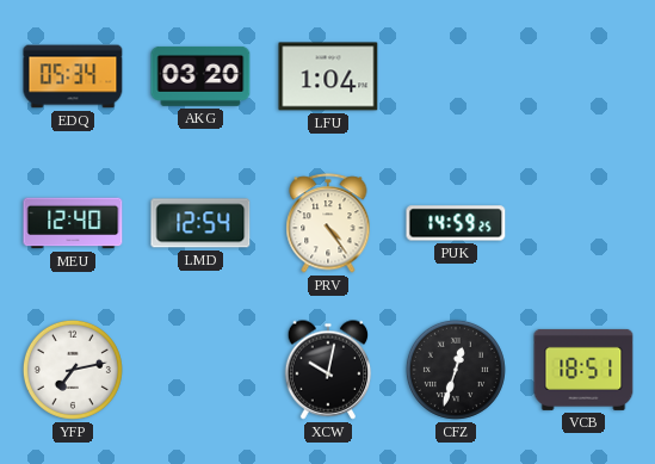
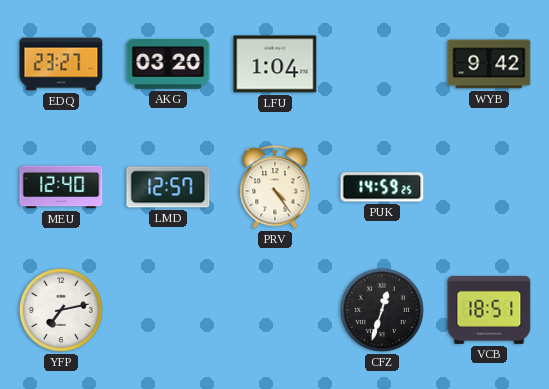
EDQ: 05:34 -> 23:27 (61, 64)
WYB: none -> 9:42 (489, 64)
LMD: 12:54 -> 12:57 (168, 187)
XCW: 10:02 -> none (328, 370)
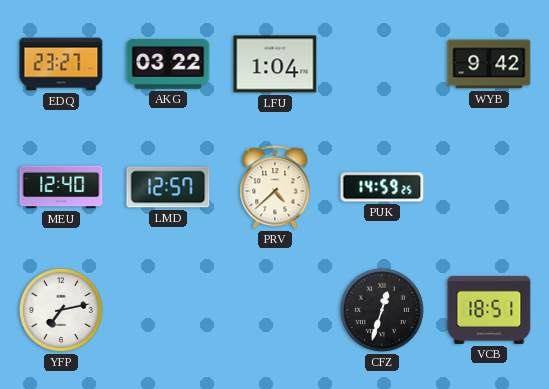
AKG: 03:20 -> 03:22 (168, 64)
PRV: 4:24 -> 4:38 (275, 187)
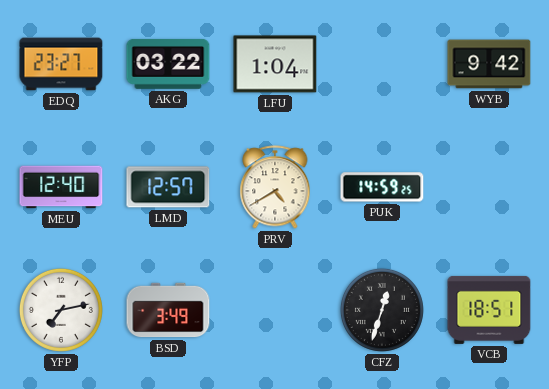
PRV: 4:38 -> 4:40 (275, 187)
BSD: none -> 3:49 (168, 310)
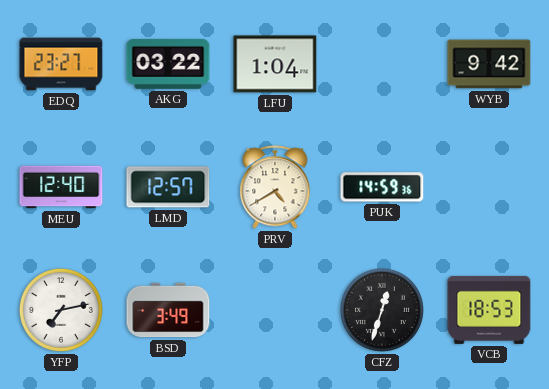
PUK: 14:59:25 -> 14:59:36 (382, 187)
VCB: 18:51 -> 18:53 (489, 310)
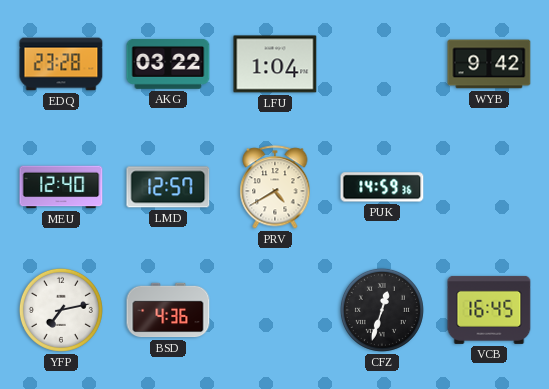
EDQ: 23:27 -> 23:28 (61, 64)
BSD: 3:49 -> 4:36 (168, 310)
VCB: 18:53 -> 16:45 (489, 310)
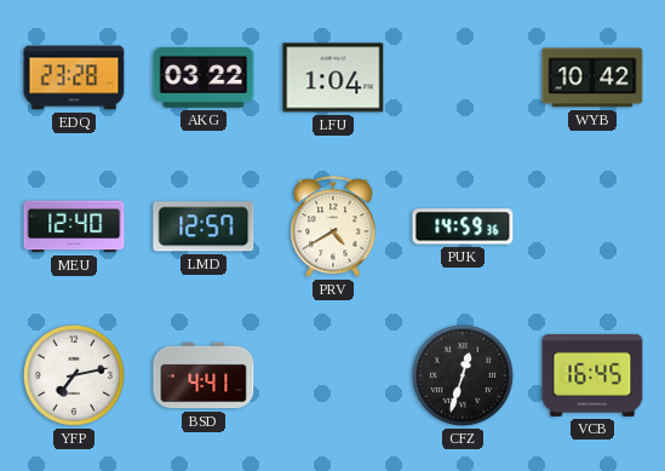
WYB: 9:42 -> 10:42 (592, 77)
BSD: 4:36 -> 4:41 (203, 375)
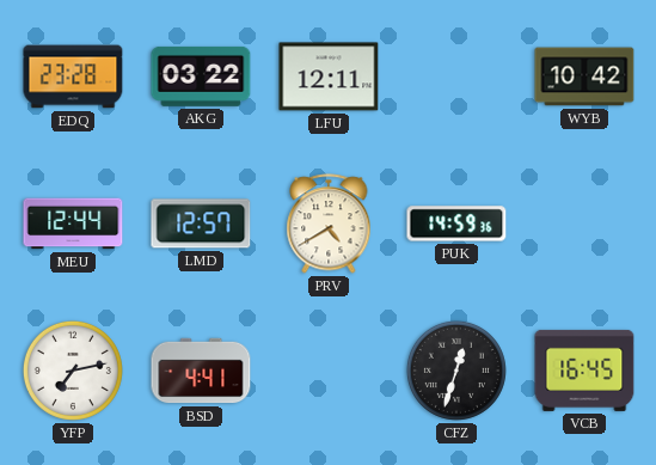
LFU: 1:04 -> 12:11 (329, 77)
MEU: 12:40 -> 12:44 (73, 224)
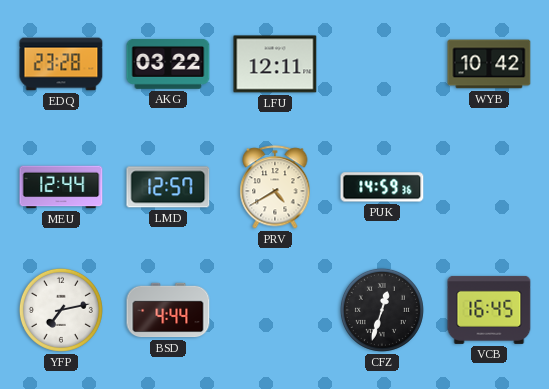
BSD: 4:41 -> 4:44 (168, 310)
